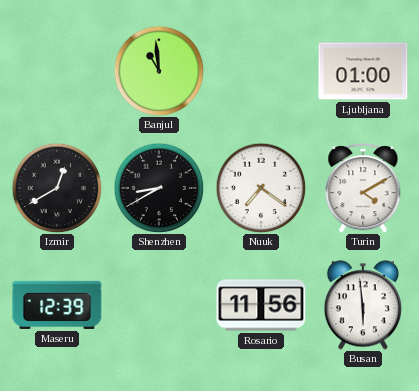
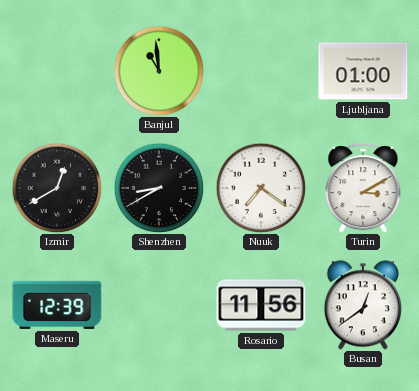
Turin: 4:10 -> 3:10 (363, 188)
Busan: 5:59 -> 12:39 (362, 305)
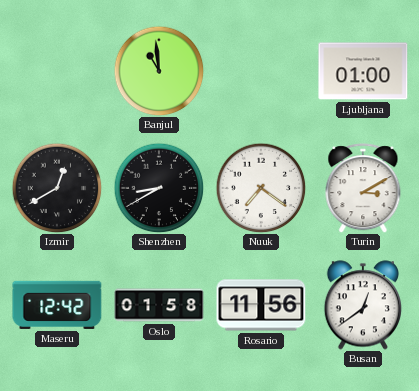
Maseru: 12:39 -> 12:42 (57, 305)
Oslo: none -> 01:58 (159, 305)
